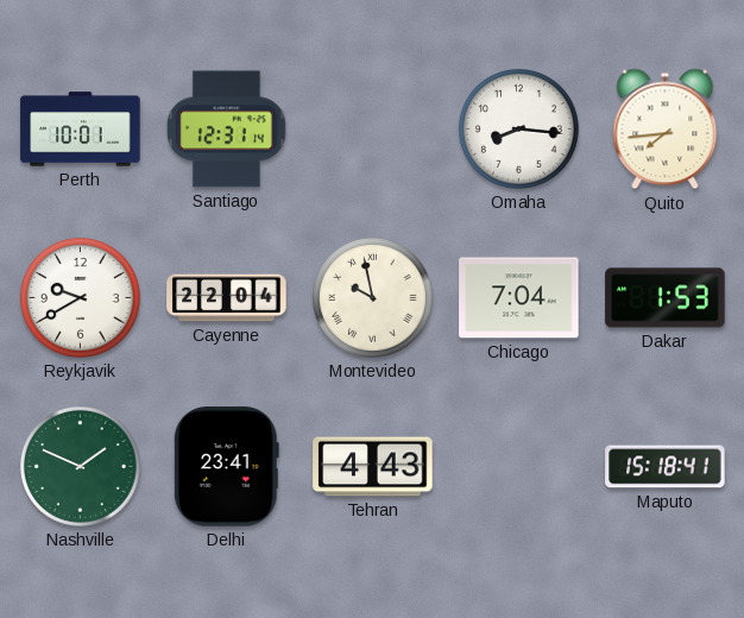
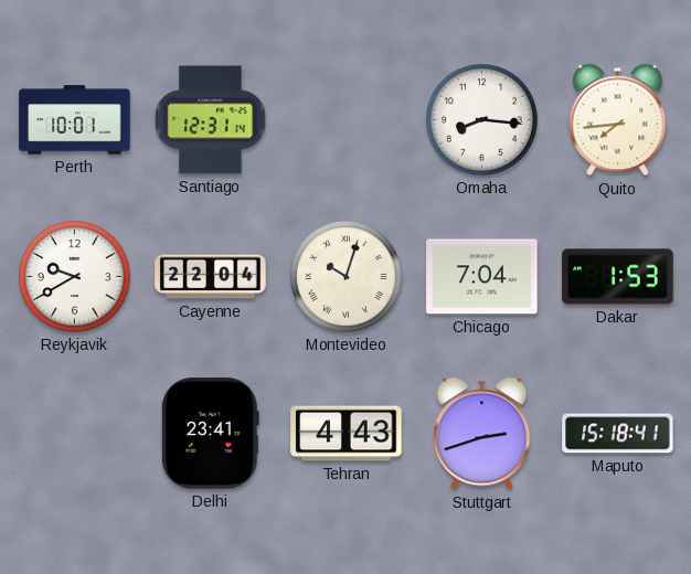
Montevideo: 9:58 -> 10:03 (345, 276)
Nashville: 1:49 -> none (80, 466)
Stuttgart: none -> 2:42 (482, 434)
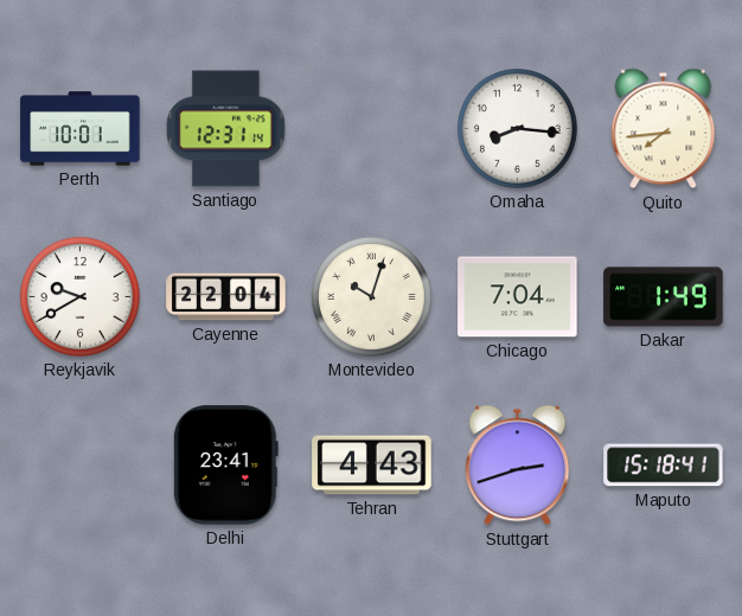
Dakar: 1:53 -> 1:49 (664, 297)
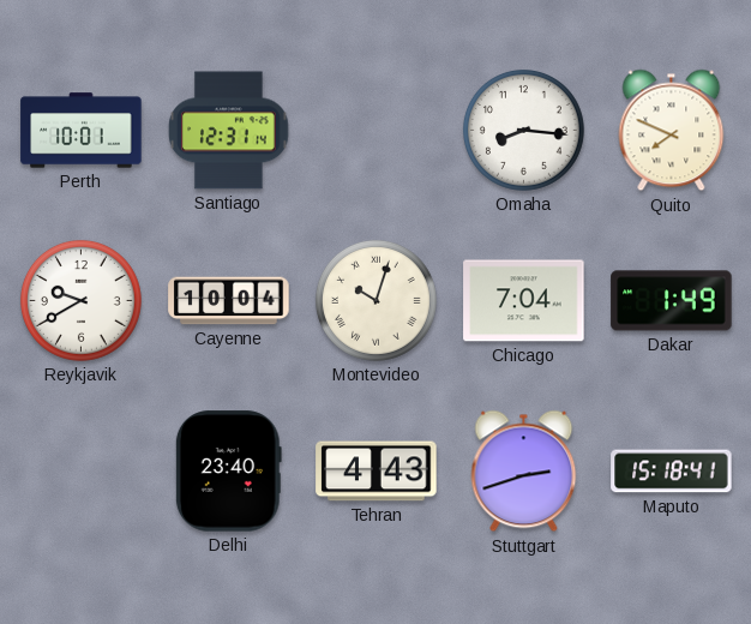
Quito: 7:44 -> 7:49 (672, 131)
Cayenne: 22:04 -> 10:04 (229, 301)
Delhi: 23:41 -> 23:40 (228, 472)
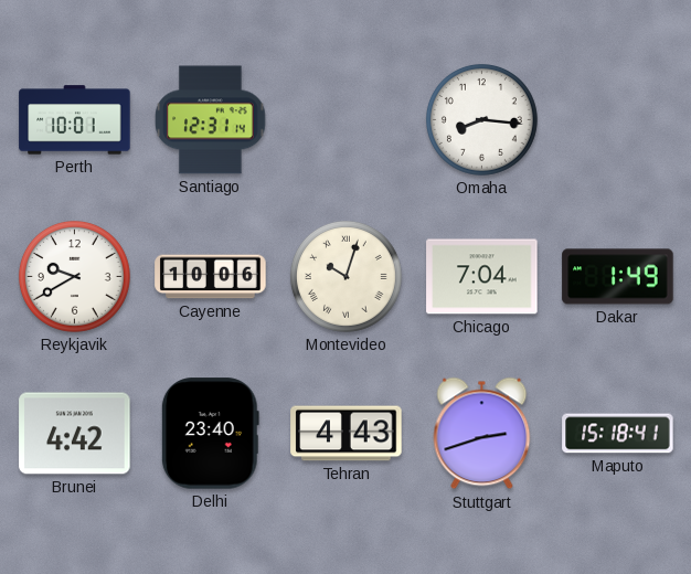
Quito: 7:49 -> none (672, 131)
Cayenne: 10:04 -> 10:06 (211, 277)
Brunei: none -> 4:42 (75, 434)
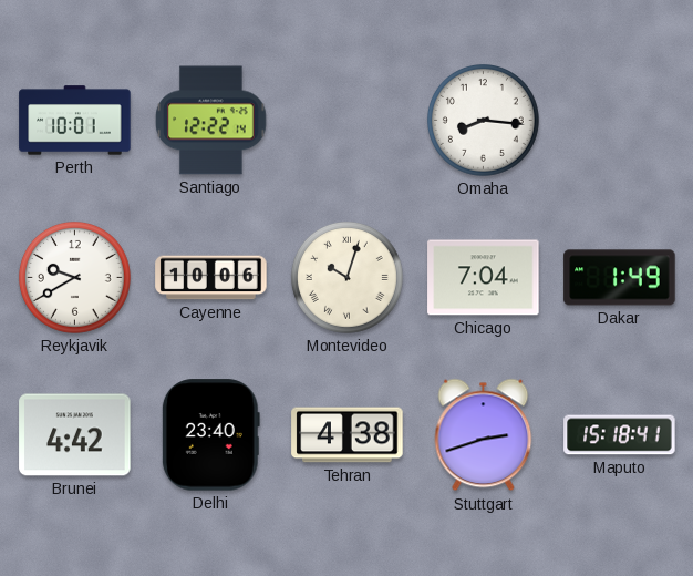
Santiago: 12:31 -> 12:22 (211, 121)
Tehran: 4:43 -> 4:38 (348, 435)
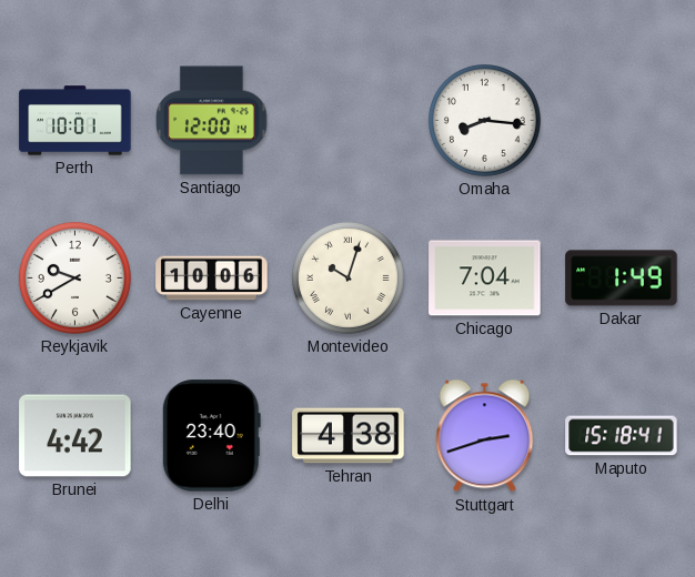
Santiago: 12:22 -> 12:00 (212, 121)
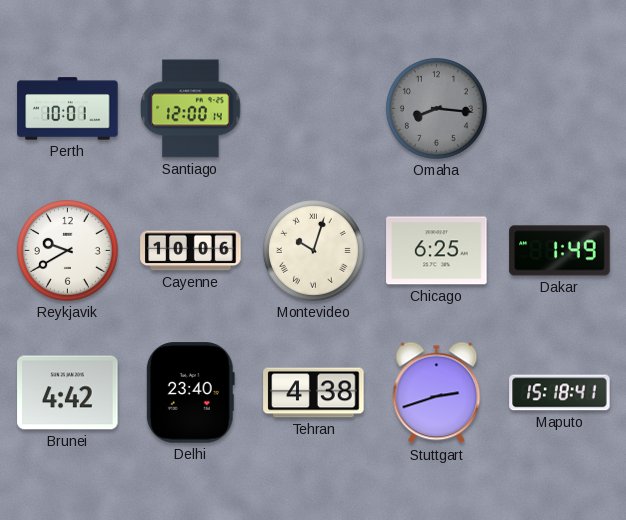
Omaha dial: white -> grey (436, 108)
Chicago: 7:04 -> 6:25 (437, 251)
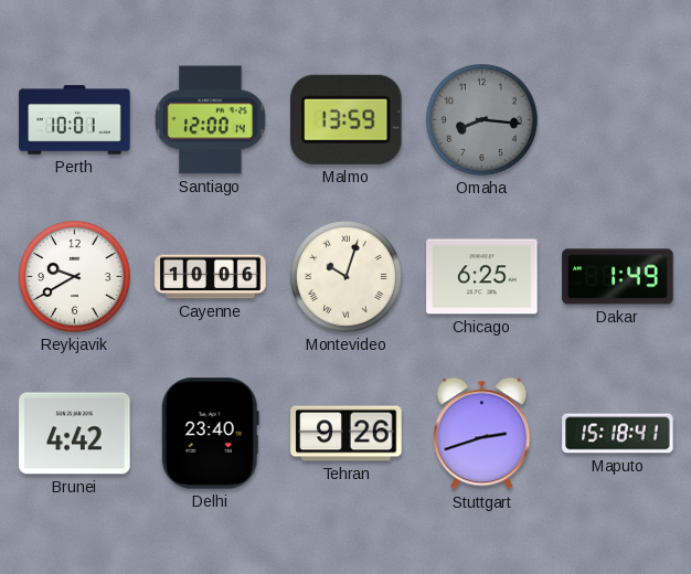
Malmo: none -> 13:59 (347, 119)
Tehran: 4:38 -> 9:26 (347, 434)
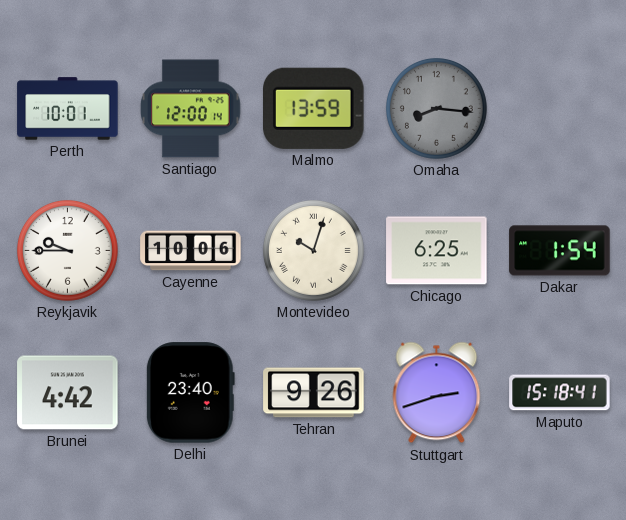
Reykjavik: 9:40 -> 9:45 (67, 250)
Dakar: 1:49 -> 1:54 (560, 251)
